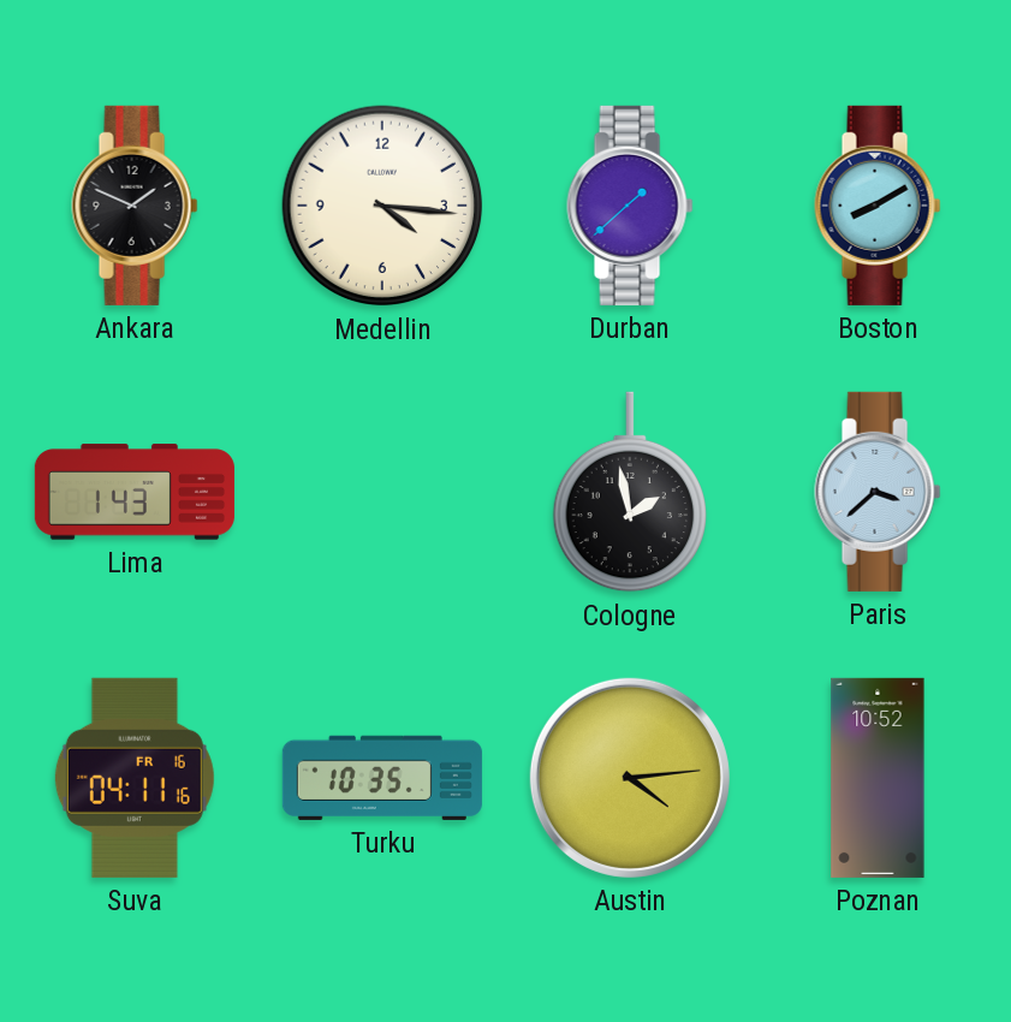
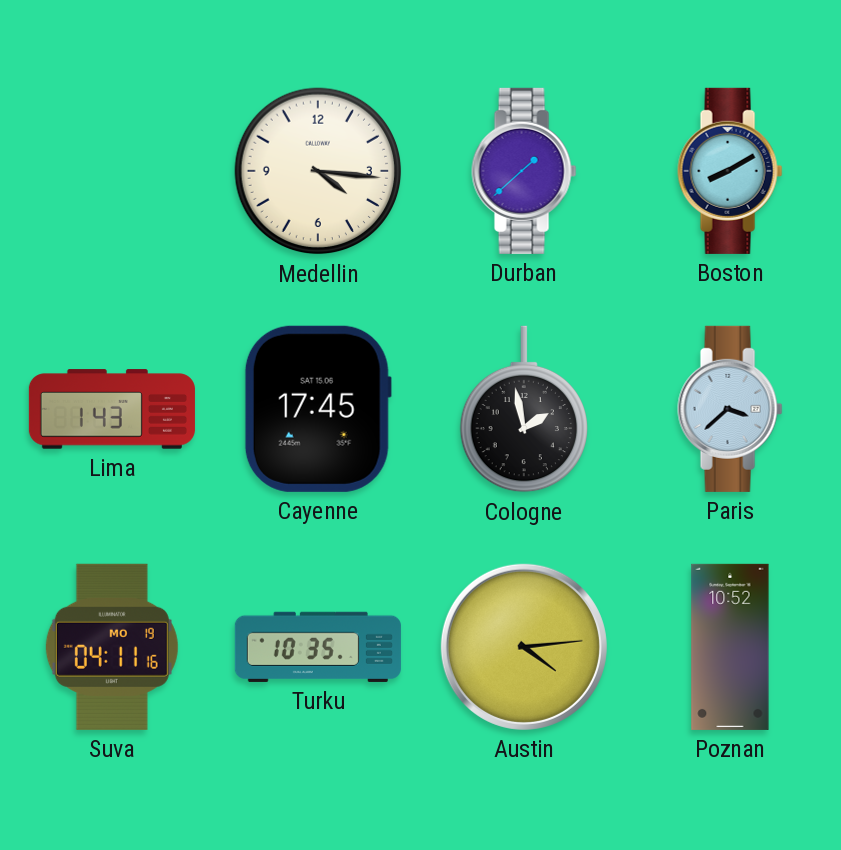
Ankara: 1:49 -> none (135, 206)
Cayenne: none -> 17:45 (318, 409)
Suva date: FR 16 -> MO 19 (112, 647)
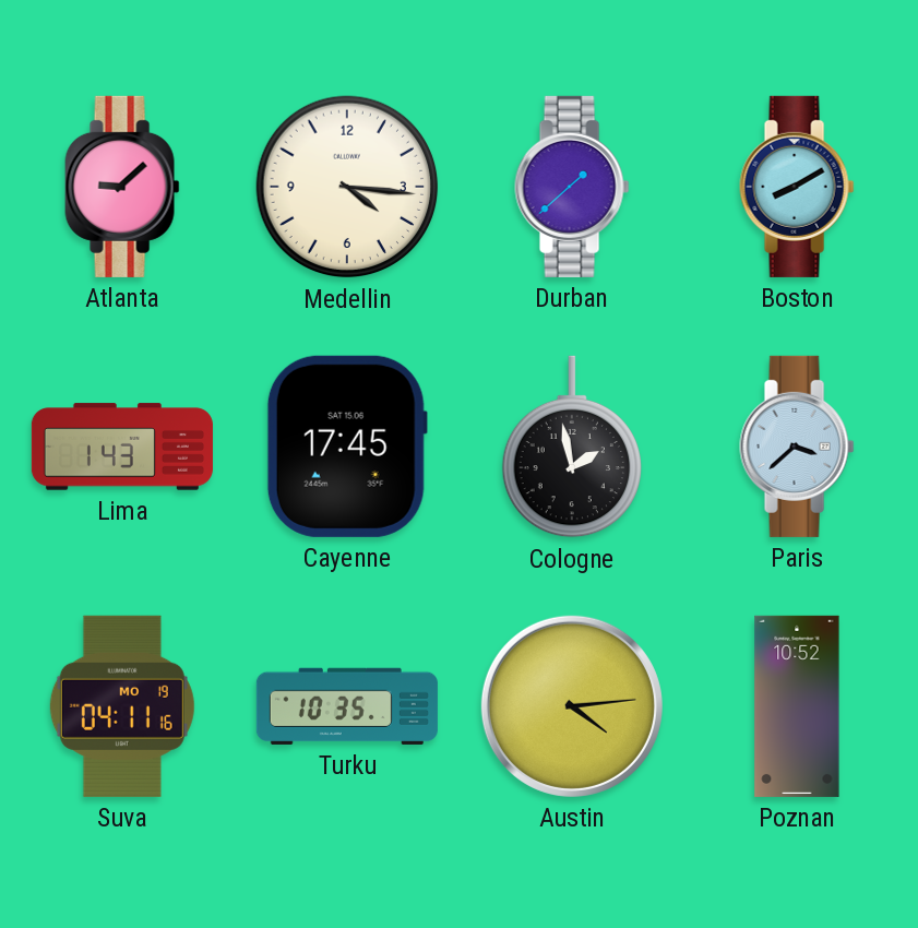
Atlanta: none -> 9:08 (122, 187)
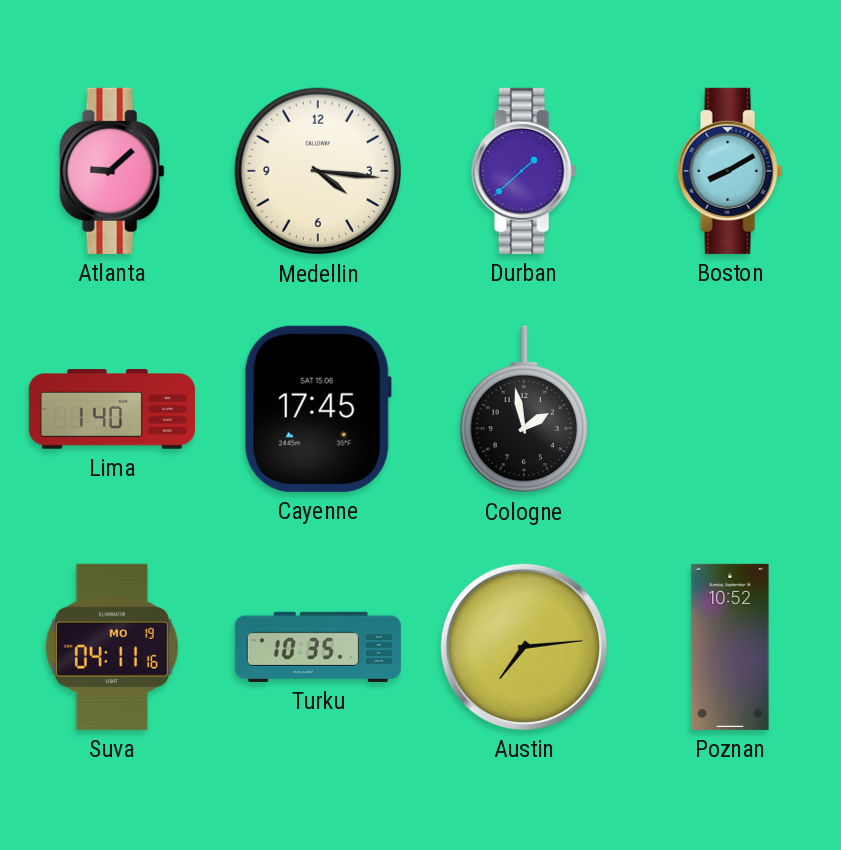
Lima: 1:43 -> 1:40 (112, 409)
Paris: 3:38 -> none (797, 447)
Austin: 4:14 -> 7:14 (524, 647)
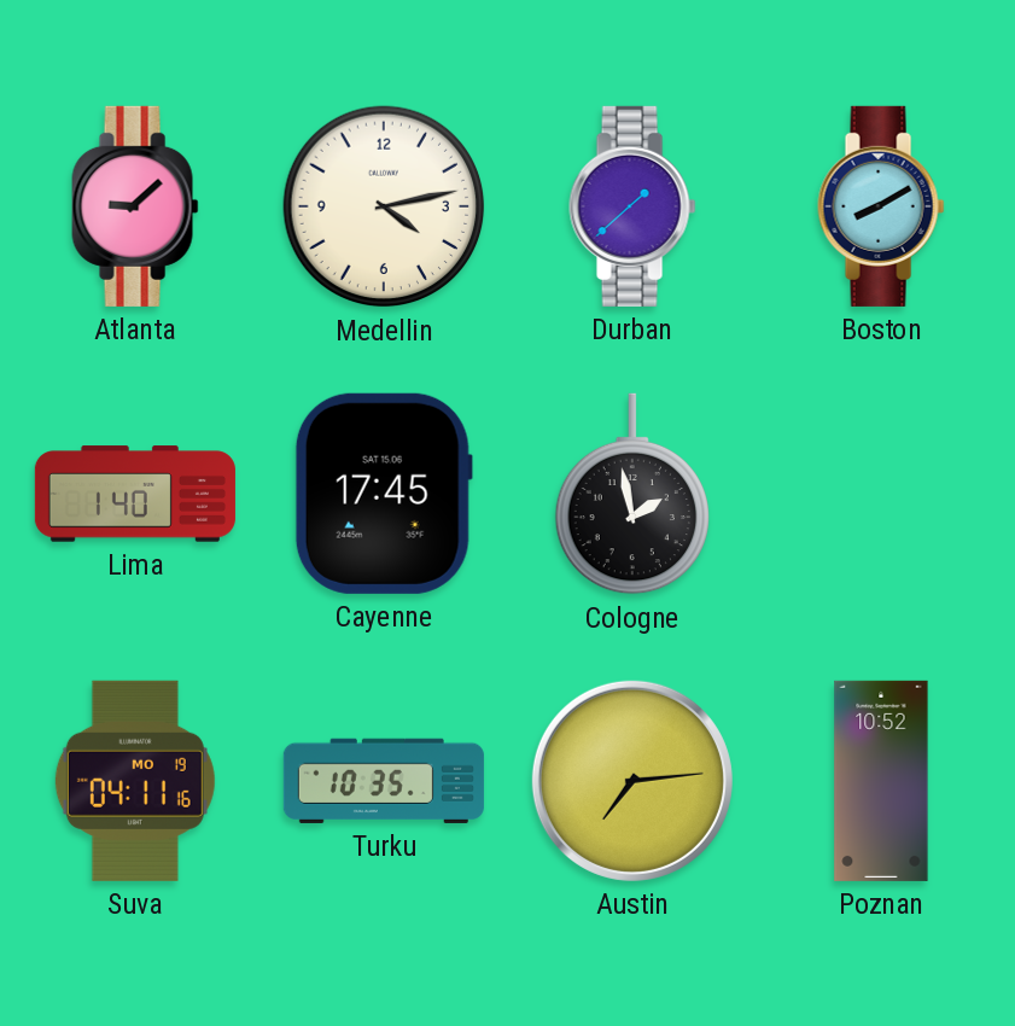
Medellin: 4:16 -> 4:13 (384, 206)
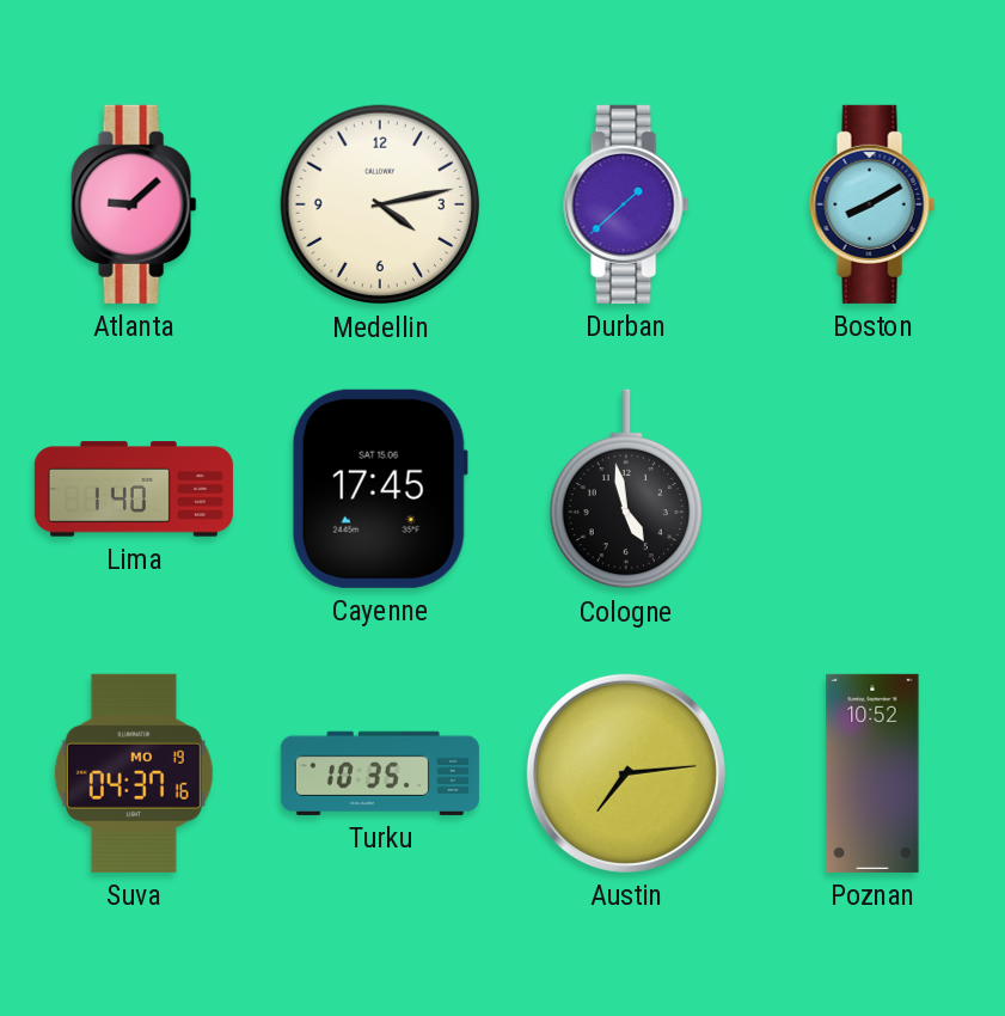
Cologne: 1:58 -> 4:58 (625, 489)
Suva: 04:11 -> 04:37 (134, 773)
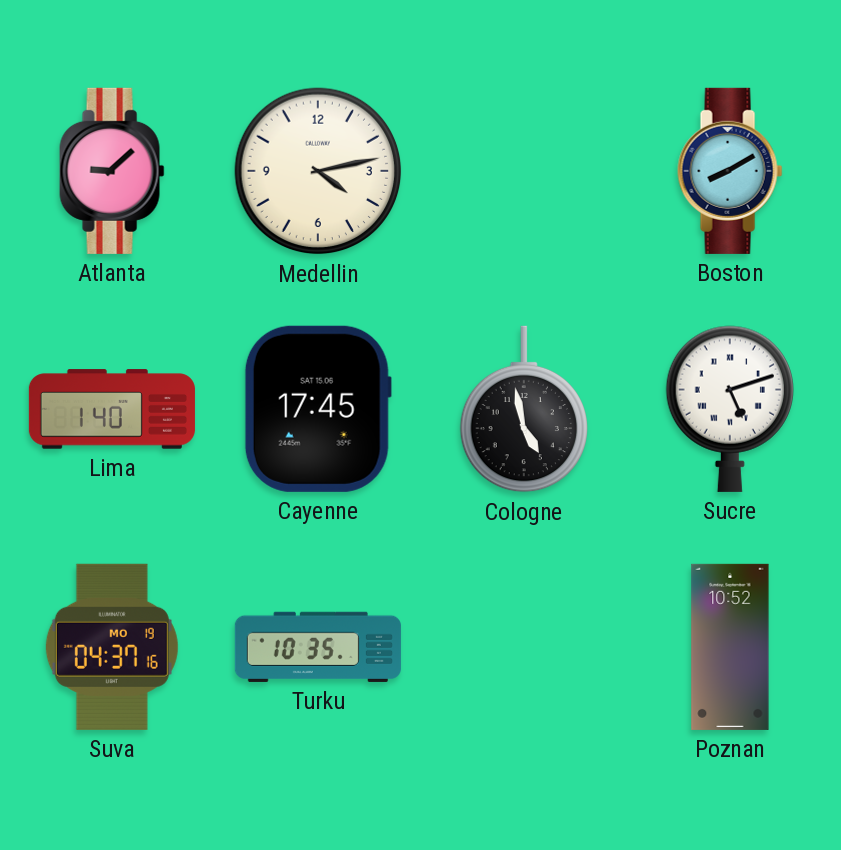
Durban: 1:38 -> none (626, 204)
Sucre: none -> 5:12 (729, 409)
Austin: 7:14 -> none (626, 773)
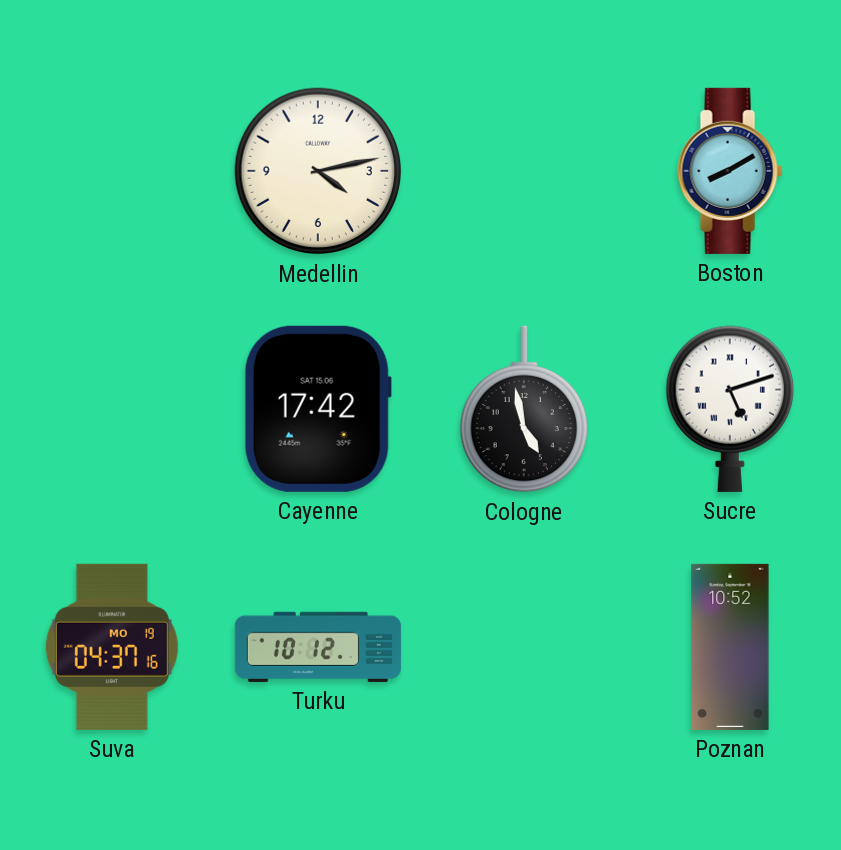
Atlanta: 9:08 -> none (112, 171)
Lima: 1:40 -> none (112, 409)
Cayenne: 17:45 -> 17:42 (318, 409)
Turku: 10:35 -> 10:12 (318, 647)
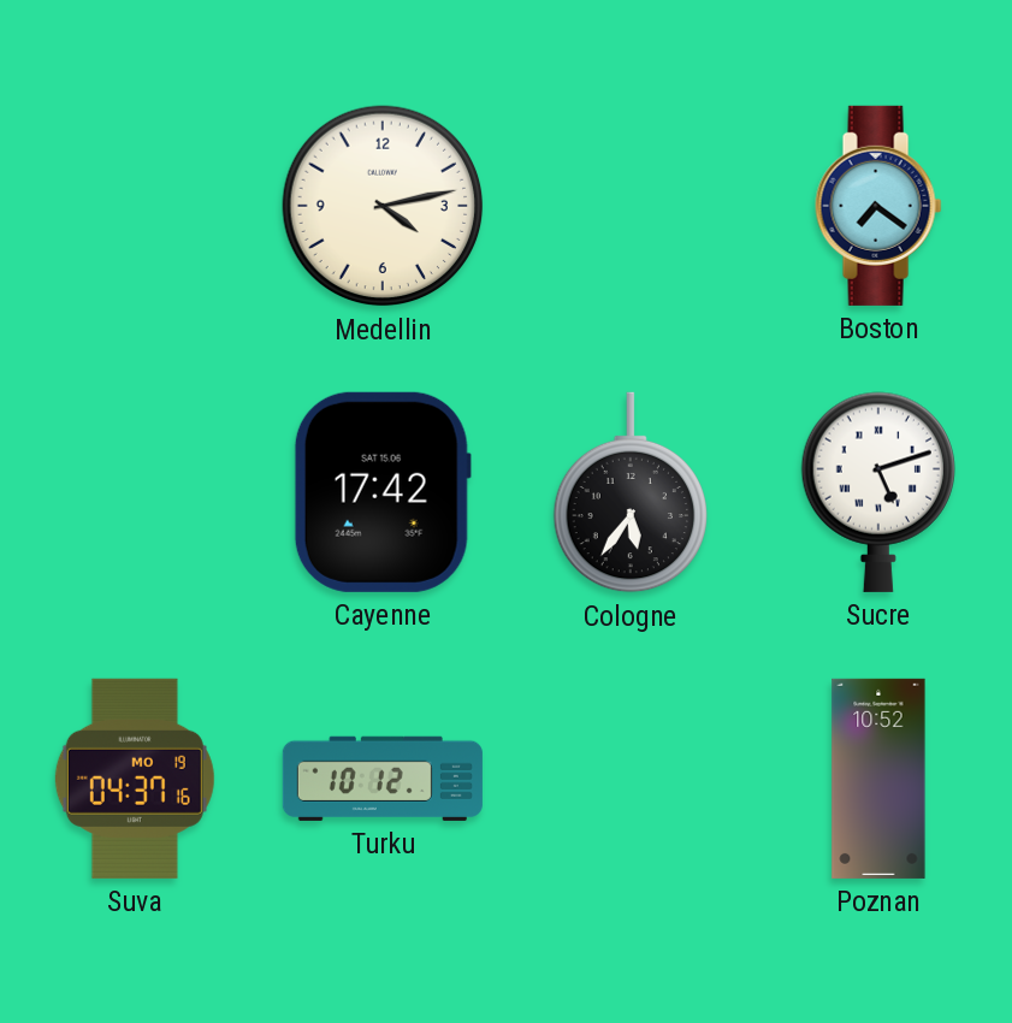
Boston: 8:10 -> 7:21 (878, 206)
Cologne: 4:58 -> 5:36 (629, 492)
